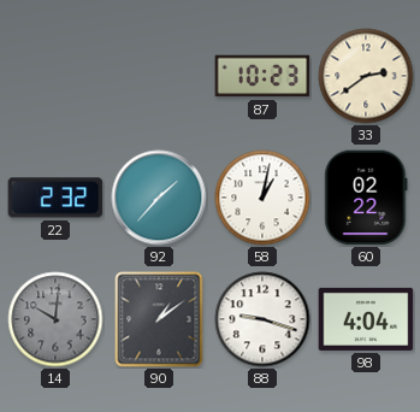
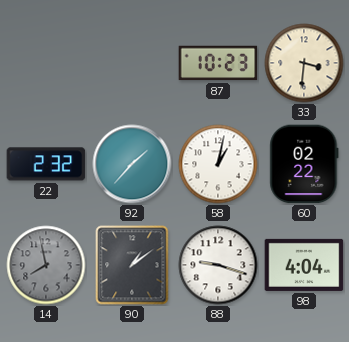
33: 2:39 -> 3:31 (304, 63)
14: 10:01 -> 7:58 (46, 265)
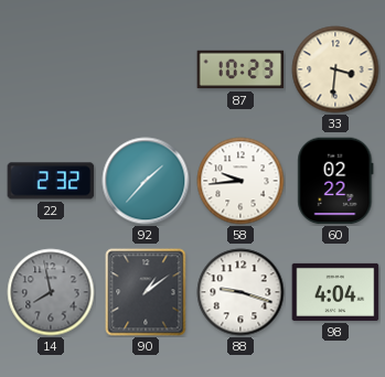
58: 1:02 -> 9:44 (240, 181)
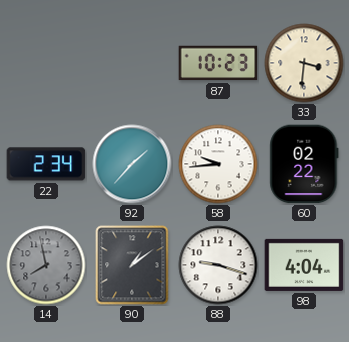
22: 2:32 -> 2:34 (46, 164)
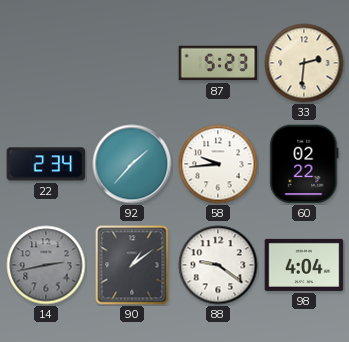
87: 10:23 -> 5:23 (218, 63)
33: 3:31 -> 2:31 (304, 63)
14: 7:58 -> 2:43 (46, 265)
88: 9:18 -> 9:21 (218, 265)
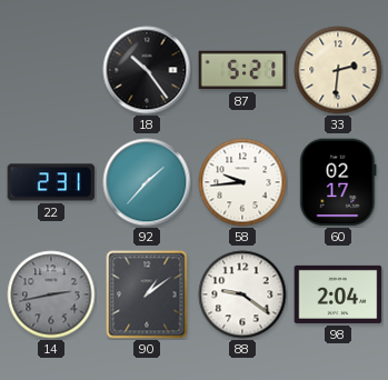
18: none -> 10:24 (147, 70)
87: 5:23 -> 5:21 (242, 70)
22: 2:34 -> 2:31 (51, 182)
60: 02:22 -> 02:17 (338, 182)
98: 4:04 -> 2:04 (338, 294)
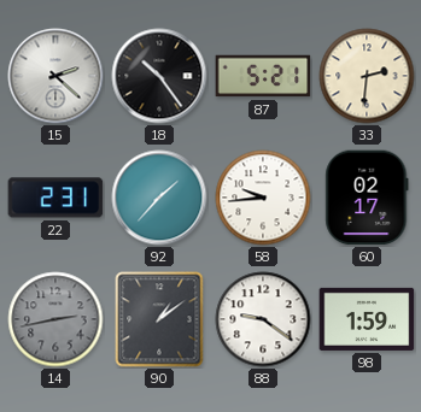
15: none -> 2:22 (55, 76)
98: 2:04 -> 1:59 (367, 319)
